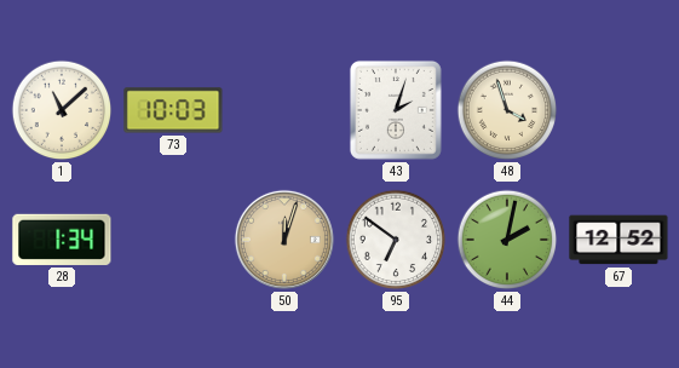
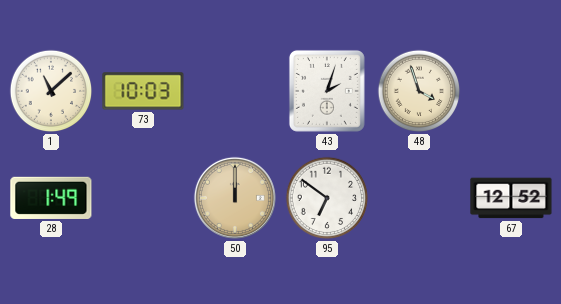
28: 1:34 -> 1:49 (51, 198)
50: 12:03 -> 12:00 (235, 198)
44: 2:02 -> none (507, 240)
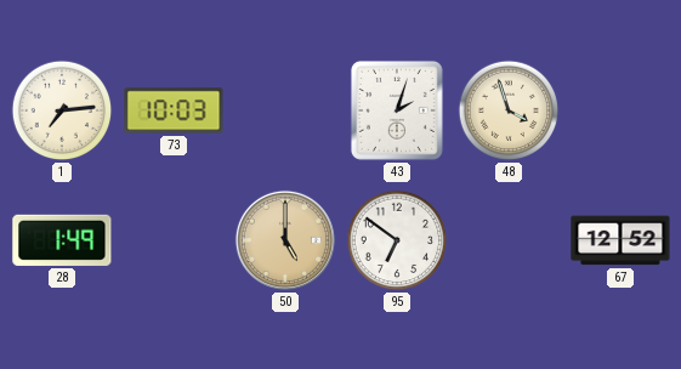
1: 11:08 -> 7:14 (62, 110)
50: 12:00 -> 5:00 (285, 240)
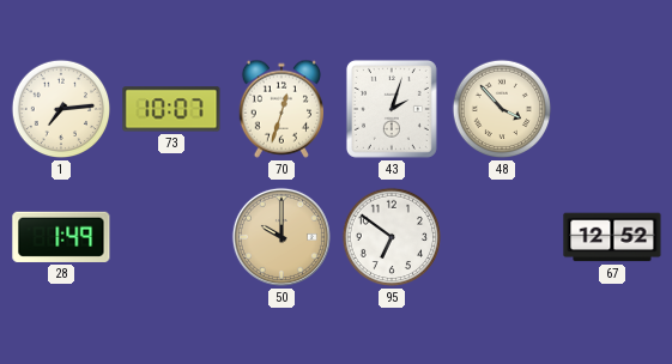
73: 10:03 -> 10:07 (171, 109)
70: none -> 12:33 (280, 109)
48: 3:57 -> 3:53 (502, 109)
50: 5:00 -> 10:00 (281, 237)
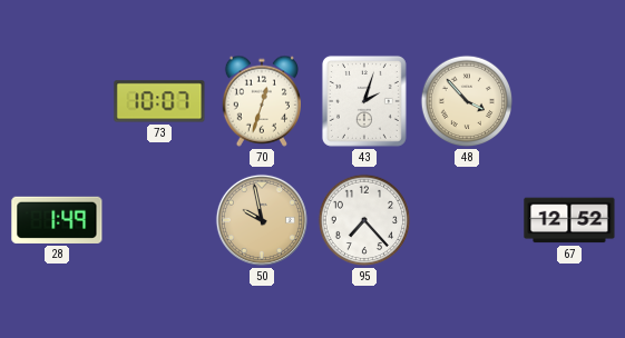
1: 7:14 -> none (61, 109)
50: 10:00 -> 9:58 (262, 220)
95: 6:51 -> 7:23 (364, 220)
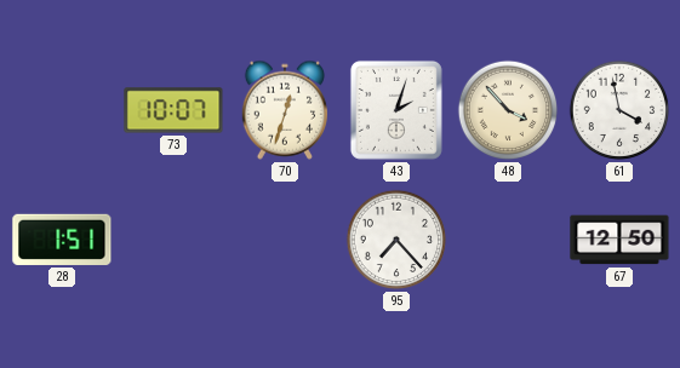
61: none -> 3:58 (619, 110)
28: 1:49 -> 1:51 (62, 240)
50: 9:58 -> none (262, 220)
67: 12:52 -> 12:50 (619, 240)
